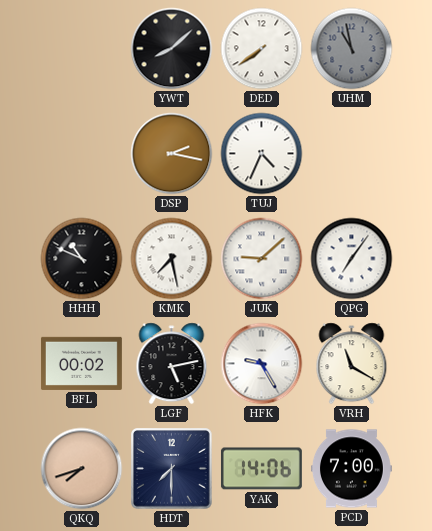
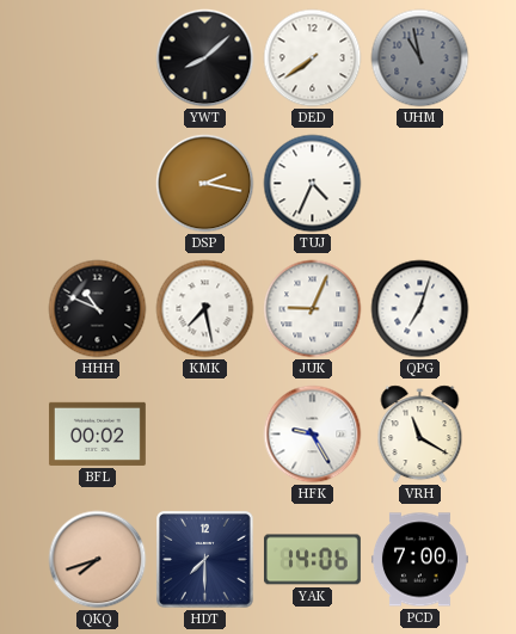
JUK: 9:08 -> 9:04 (313, 309)
QPG: 7:06 -> 7:03 (420, 309)
LGF: 5:13 -> none (172, 364)
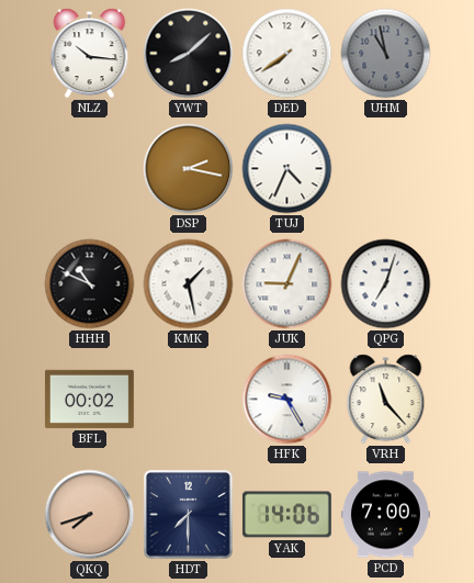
NLZ: none -> 10:16 (90, 54)
KMK: 7:28 -> 1:28 (189, 284)
VRH: 11:20 -> 11:23 (386, 400)
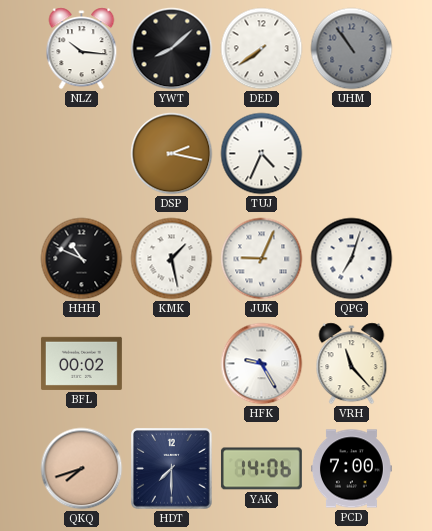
UHM: 10:58 -> 10:54 (352, 49)
